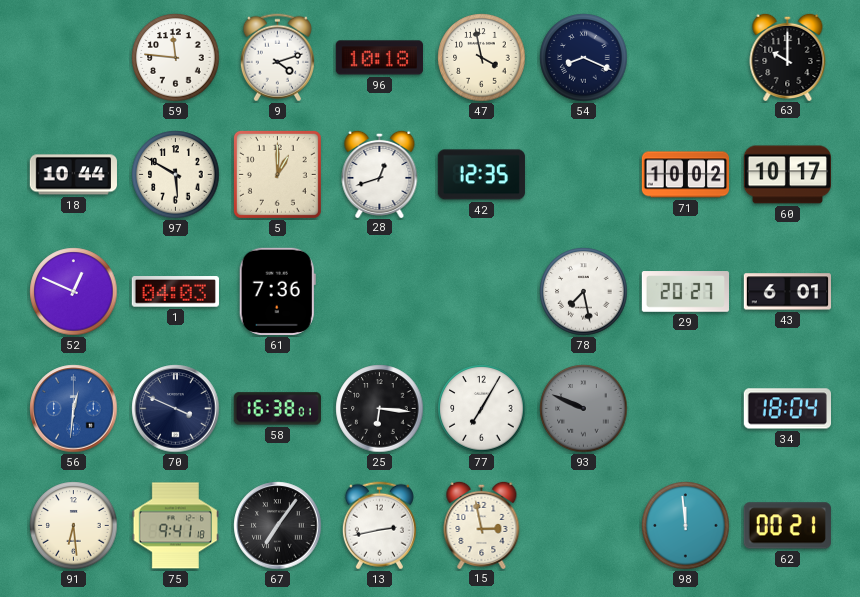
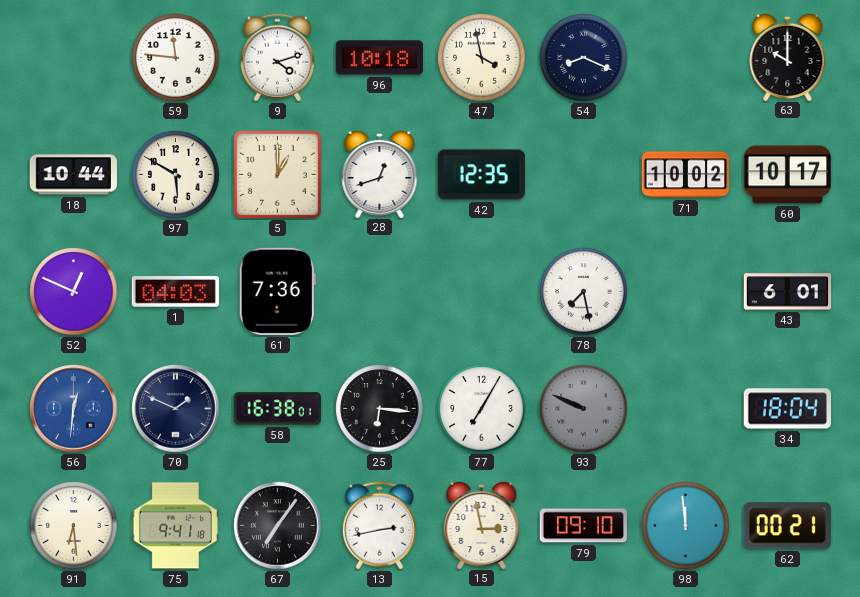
29: 20:27 -> none (685, 292)
70: 3:49 -> 1:49 (176, 409)
79: none -> 09:10 (583, 526)
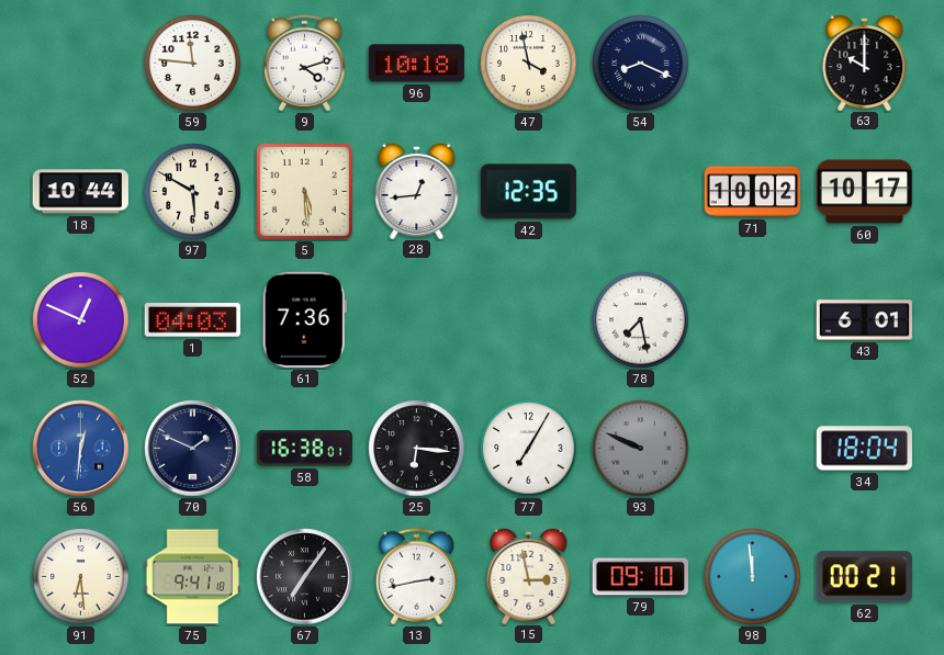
5: 1:00 -> 5:29 (304, 191)
28: 12:42 -> 12:44 (417, 190)
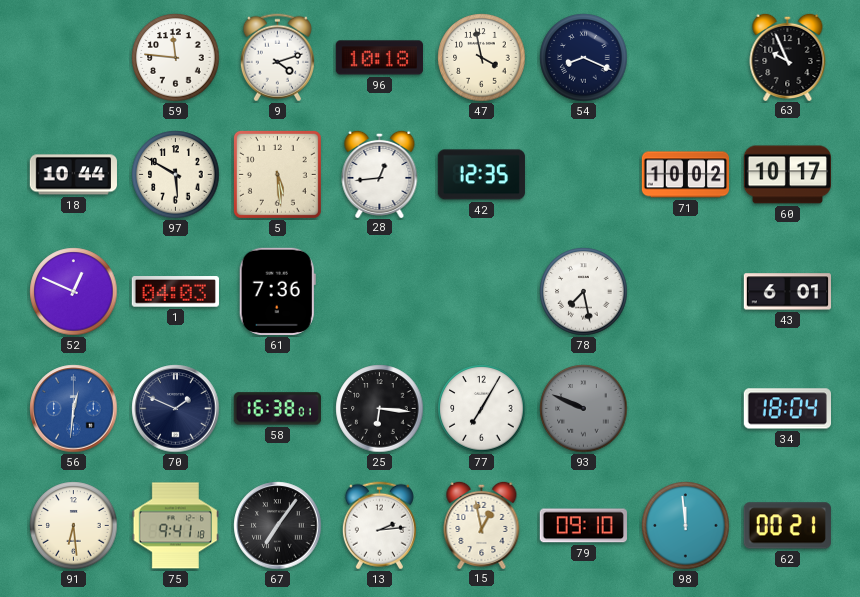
63: 10:00 -> 9:56 (788, 56)
13: 2:43 -> 2:14 (379, 526)
15: 2:58 -> 12:58 (482, 524)
